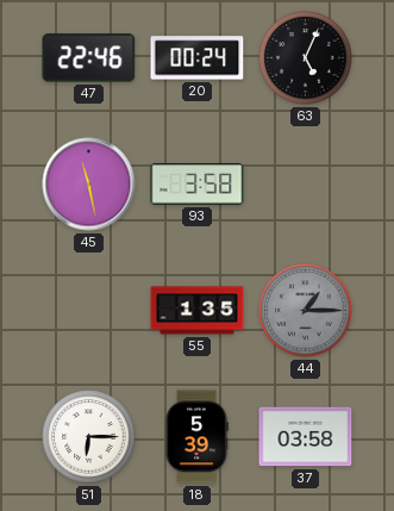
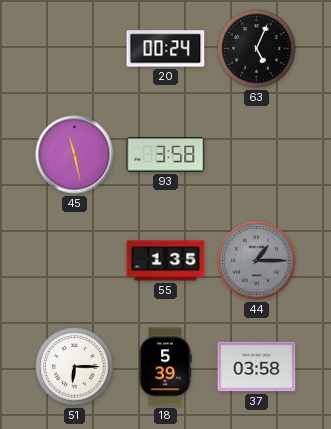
47: 22:46 -> none (89, 58)
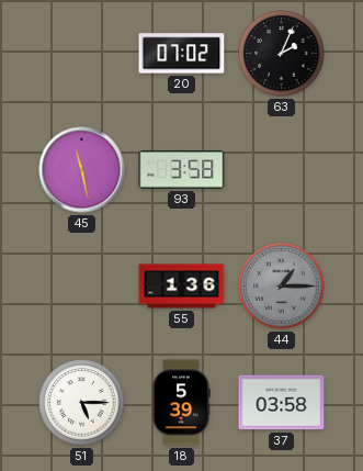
20: 00:24 -> 07:02 (182, 54)
63: 5:04 -> 2:04 (282, 54)
55: 1:35 -> 1:36 (182, 287)
51: 6:15 -> 5:15 (82, 403)
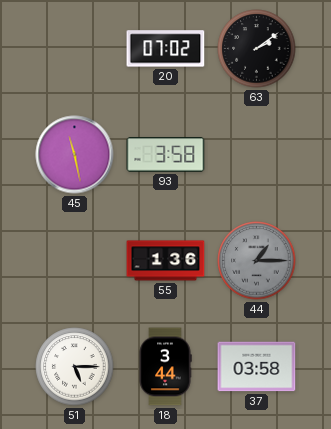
63: 2:04 -> 2:09 (257, 49)
18: 5:39 -> 3:44 (165, 367)
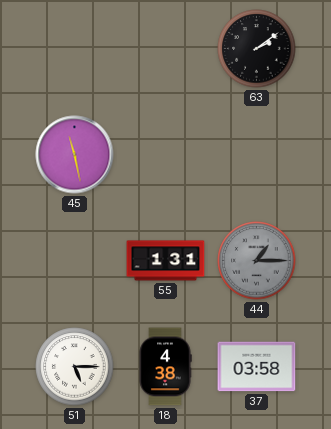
20: 07:02 -> none (166, 49)
93: 3:58 -> none (166, 155)
55: 1:36 -> 1:31 (166, 261)
18: 3:44 -> 4:38 (165, 367)
